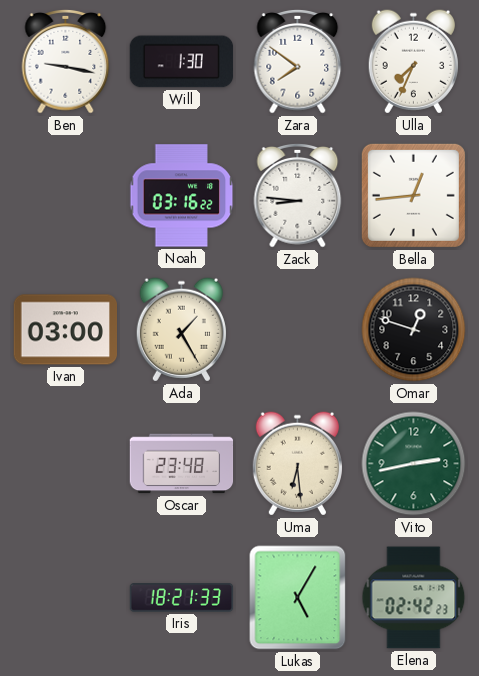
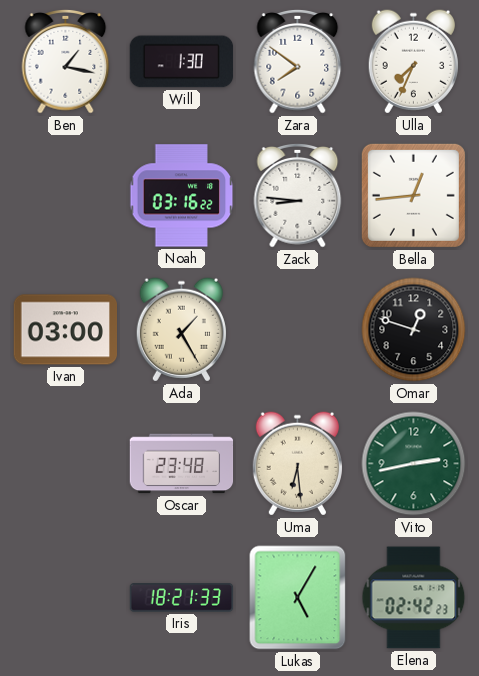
Ben: 9:17 -> 1:17 (66, 61)
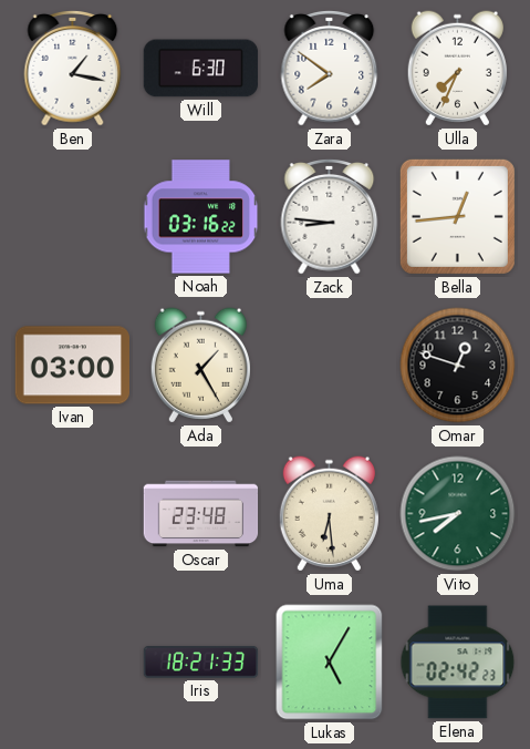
Will: 1:30 -> 6:30 (201, 69)
Vito: 2:43 -> 7:43 (458, 514)
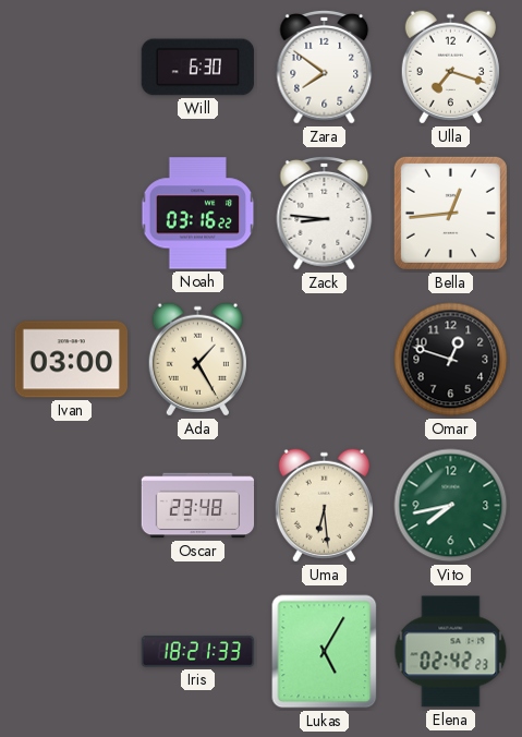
Ben: 1:17 -> none (73, 68)
Ulla: 7:34 -> 7:18 (450, 68)
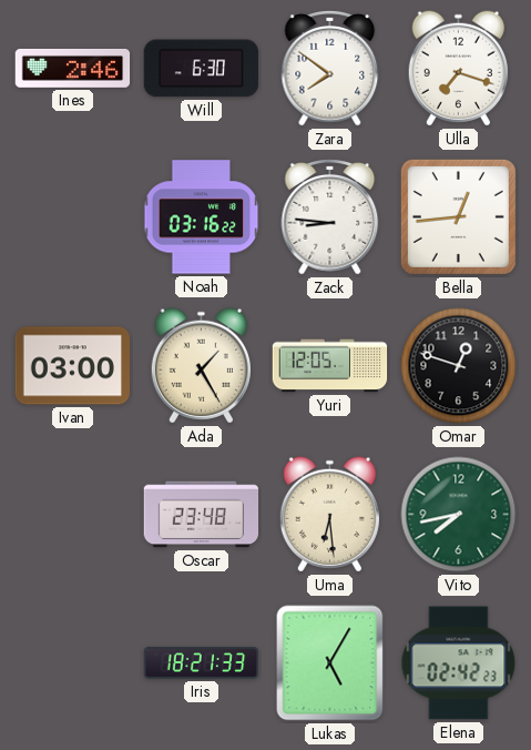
Ines: none -> 2:46 (73, 68)
Yuri: none -> 12:05 (330, 366)
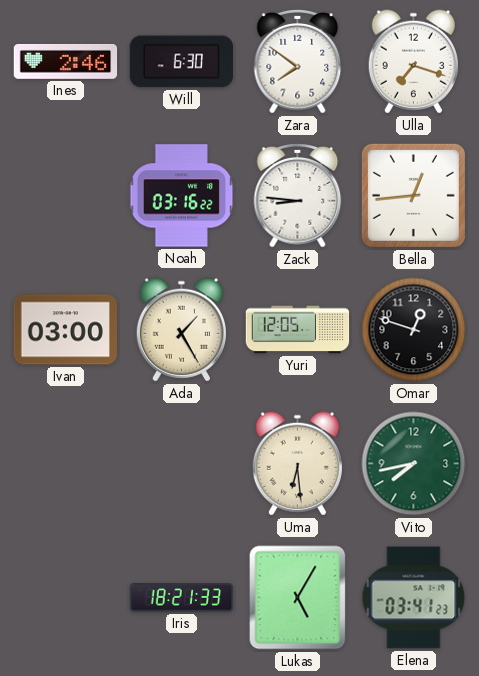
Oscar: 23:48 -> none (202, 515)
Elena: 02:42 -> 03:41 (414, 598)
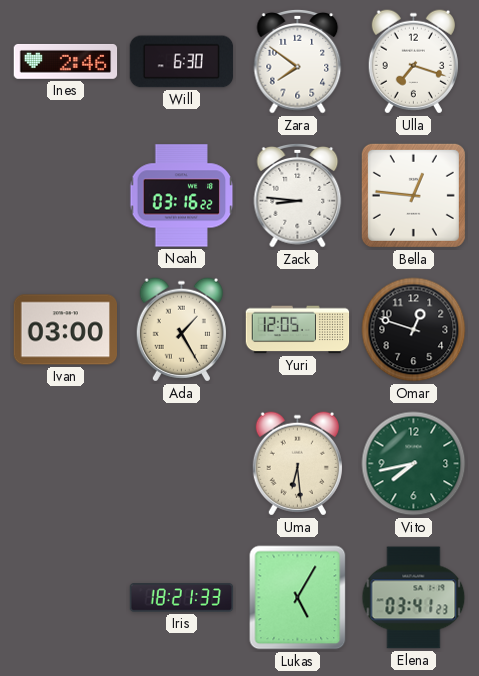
Bella: 12:44 -> 12:46 (413, 195)
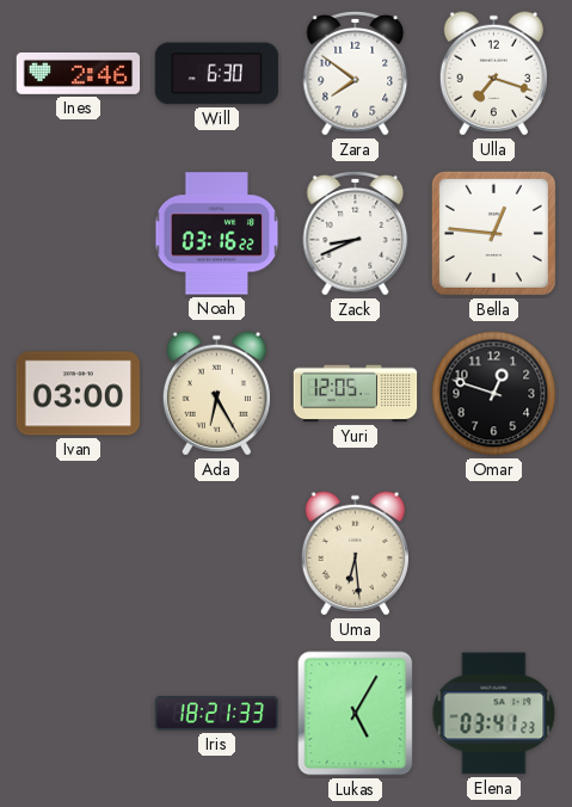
Zack: 8:46 -> 8:41 (356, 233)
Ada: 1:25 -> 6:25 (216, 394)
Vito: 7:43 -> none (414, 464)
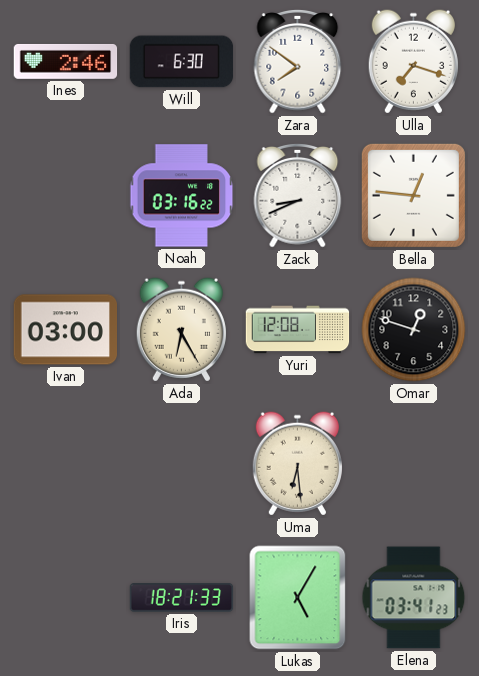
Yuri: 12:05 -> 12:08 (298, 330)
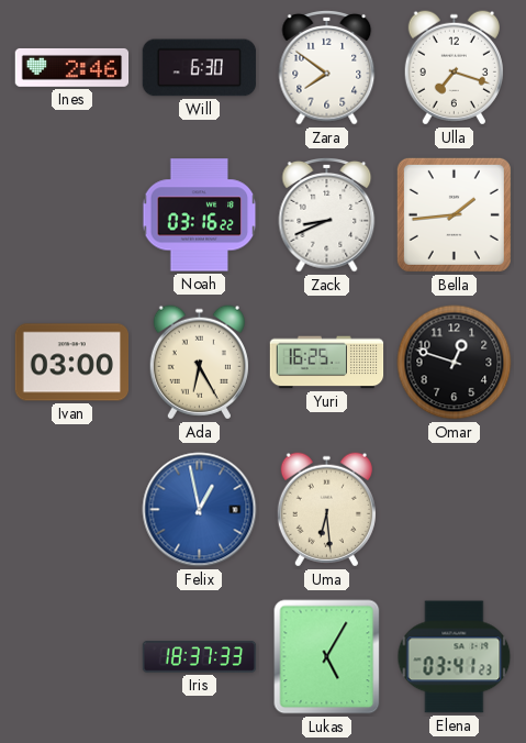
Bella: 12:46 -> 1:44 (454, 214)
Yuri: 12:08 -> 16:25 (327, 363)
Felix: none -> 12:58 (200, 510)
Iris: 18:21 -> 18:37 (200, 657)
